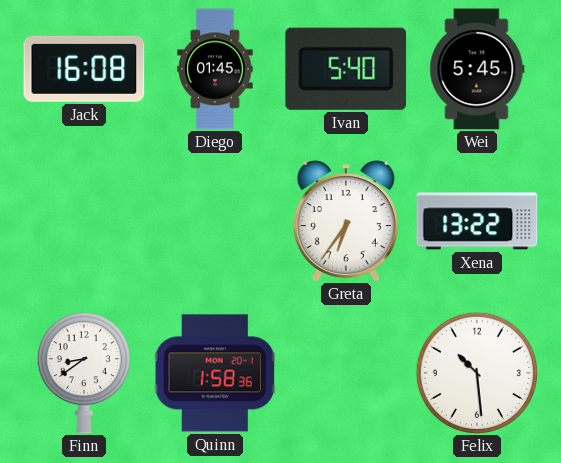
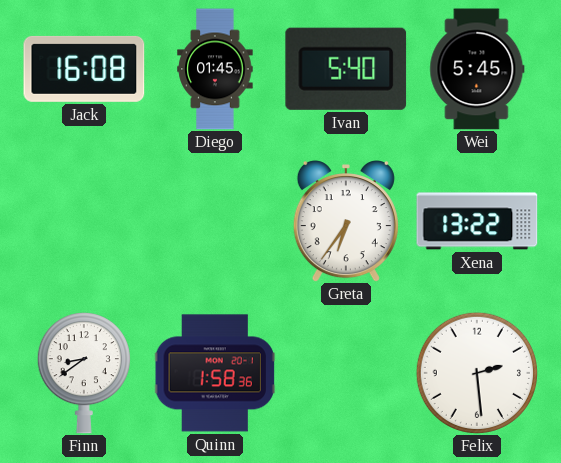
Felix: 10:29 -> 2:29 (477, 373)
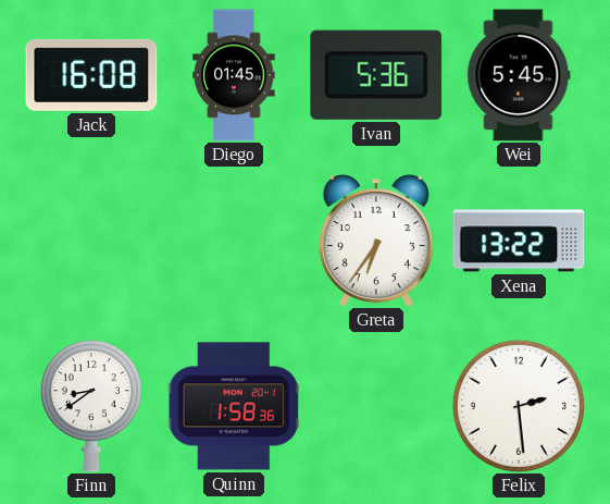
Ivan: 5:40 -> 5:36 (376, 75)
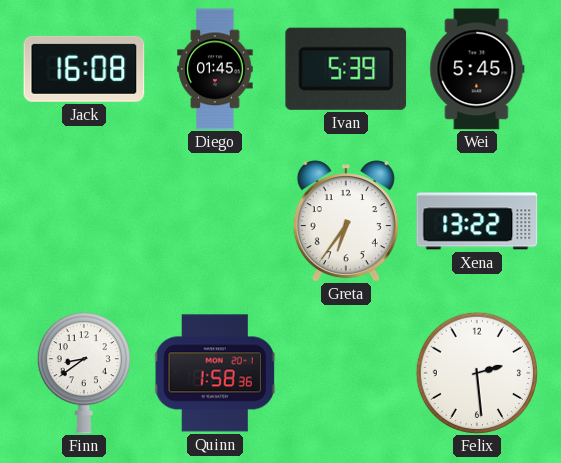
Ivan: 5:36 -> 5:39 (346, 69)
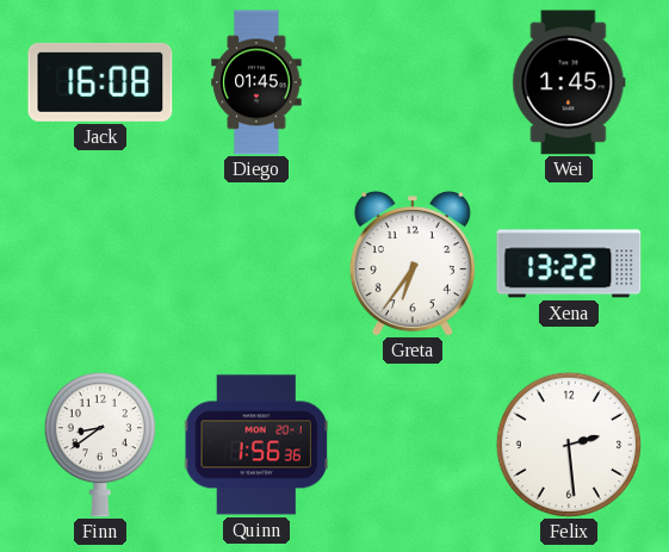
Ivan: 5:39 -> none (346, 69)
Wei: 5:45 -> 1:45 (569, 82)
Quinn: 1:58 -> 1:56 (256, 445)
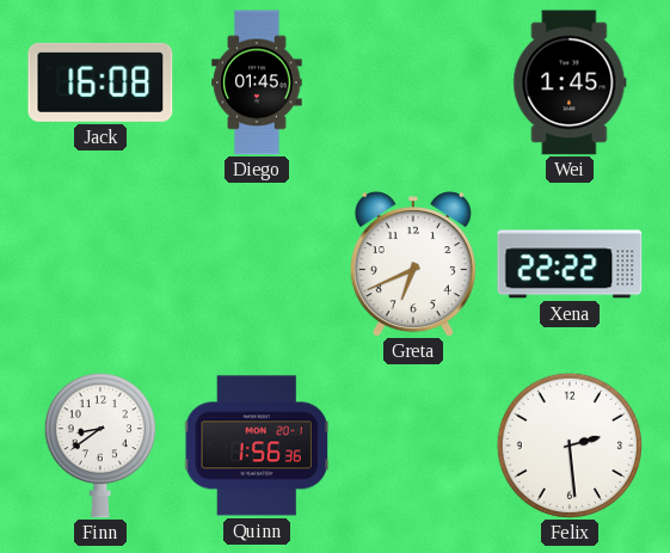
Greta: 6:36 -> 6:41 (413, 264)
Xena: 13:22 -> 22:22 (570, 264)
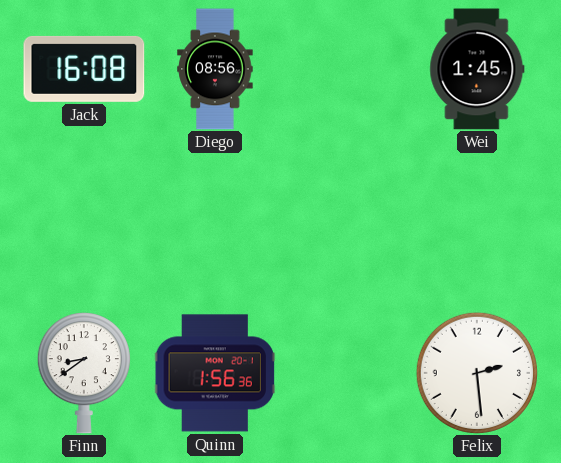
Diego: 01:45 -> 08:56 (215, 69)
Greta: 6:41 -> none (413, 264)
Xena: 22:22 -> none (570, 264)
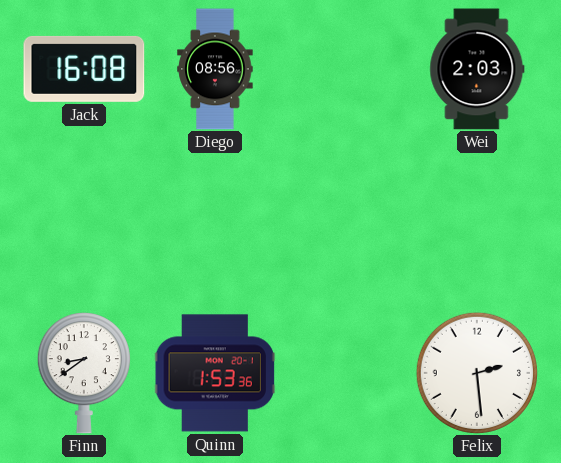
Wei: 1:45 -> 2:03 (477, 69)
Quinn: 1:56 -> 1:53 (215, 373)
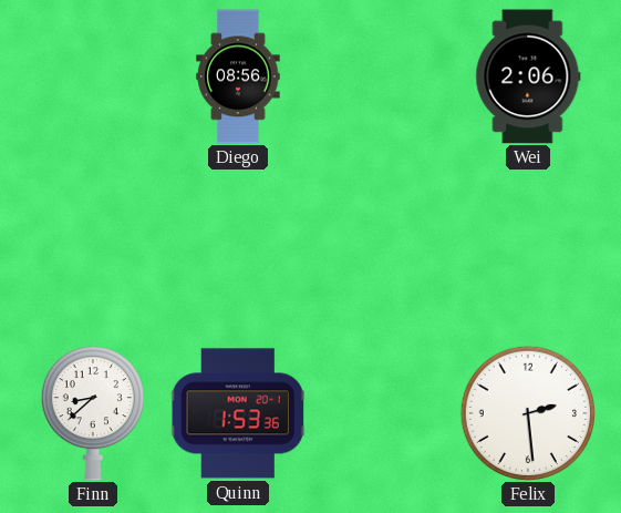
Jack: 16:08 -> none (84, 69)
Wei: 2:03 -> 2:06 (528, 76)
Finn: 8:39 -> 8:38 (93, 413)
